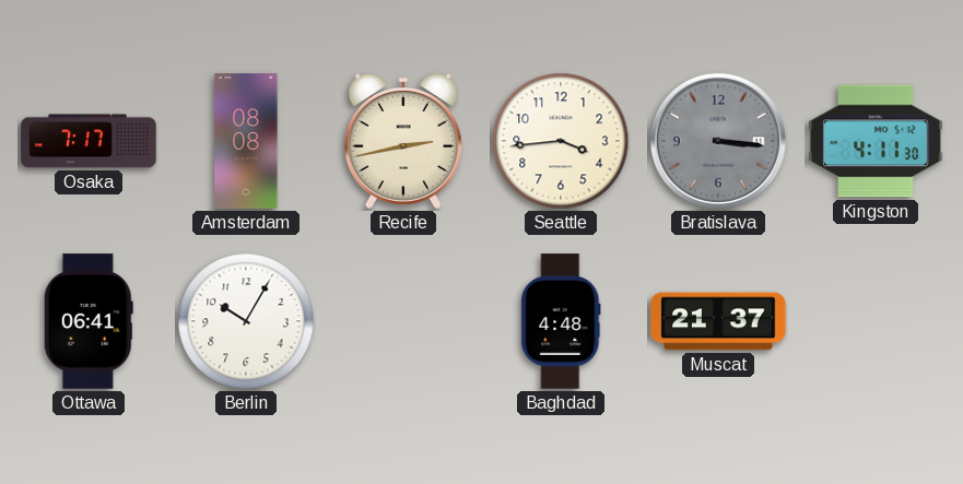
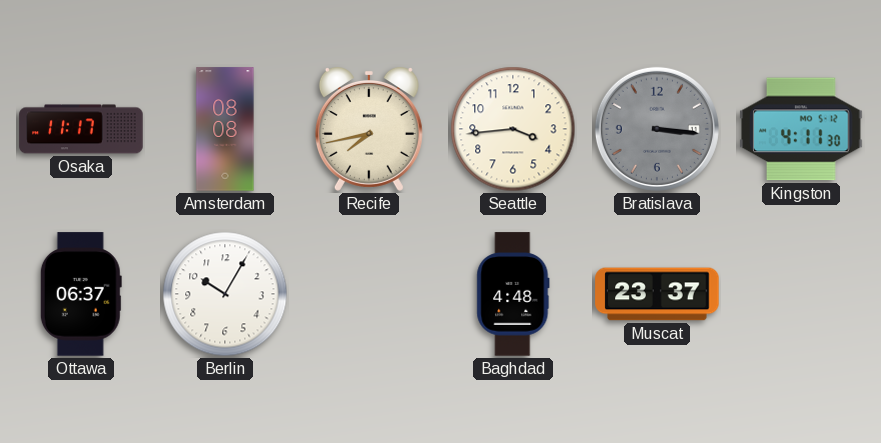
Osaka: 7:17 -> 11:17 (81, 129)
Recife: 2:43 -> 7:43 (369, 130)
Ottawa: 06:41 -> 06:37 (81, 294)
Muscat: 21:37 -> 23:37 (657, 294)
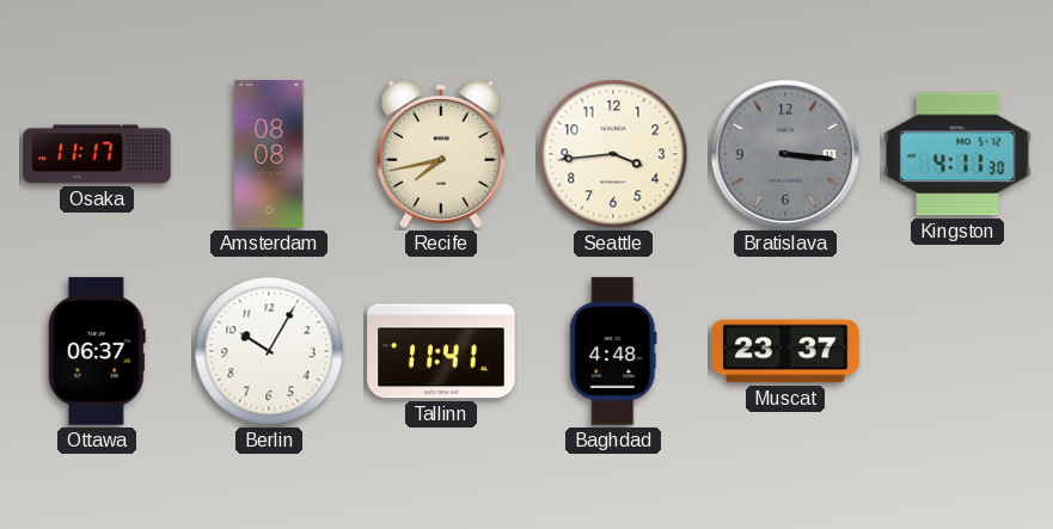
Tallinn: none -> 11:41 (441, 351)
